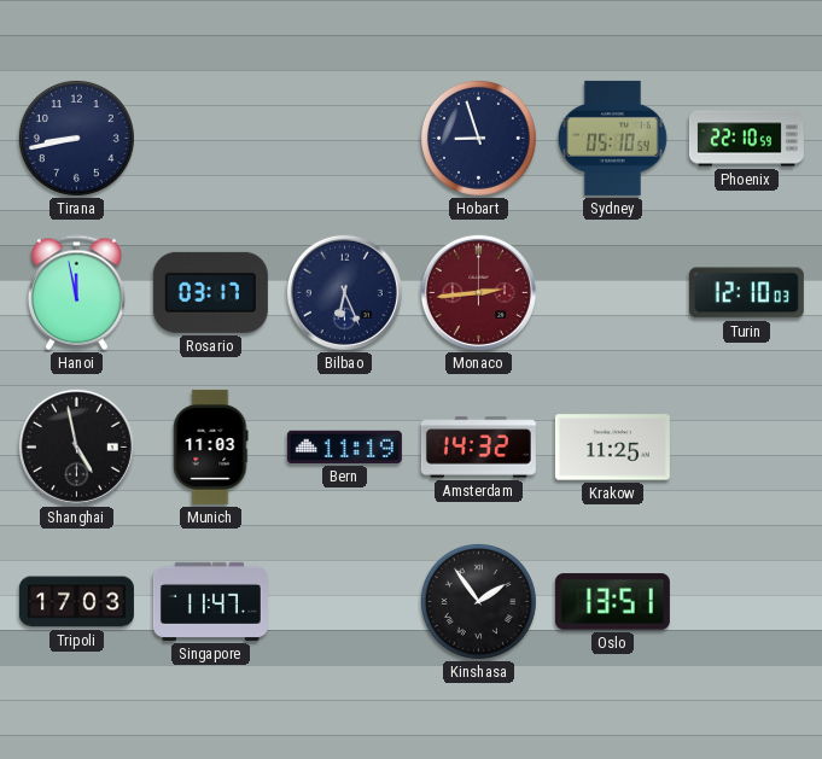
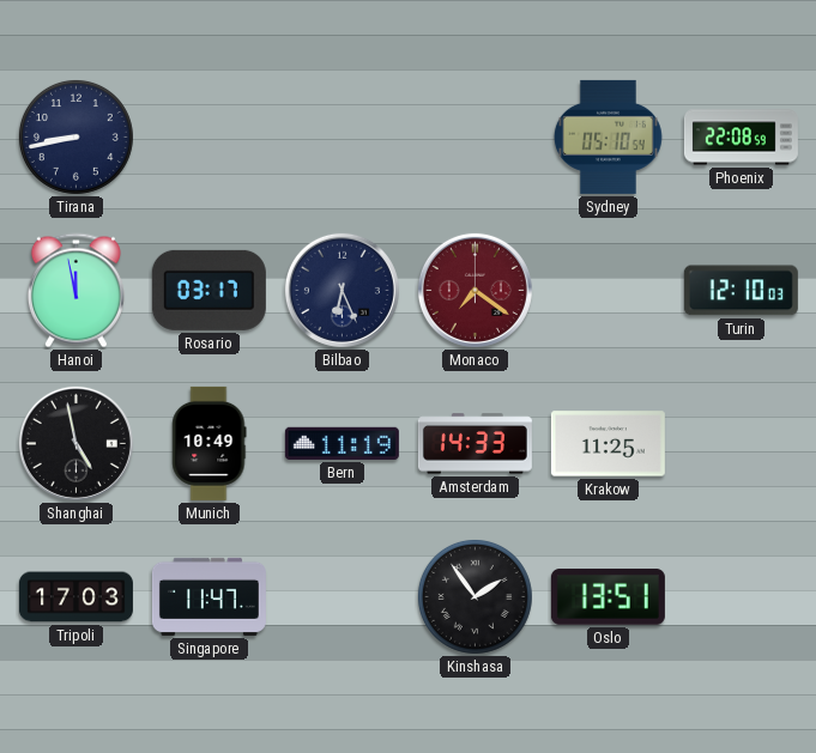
Hobart: 8:57 -> none (478, 138)
Phoenix: 22:10 -> 22:08 (741, 138)
Monaco: 2:44 -> 7:21 (475, 290)
Munich: 11:03 -> 10:49 (210, 443)
Amsterdam: 14:32 -> 14:33 (475, 444)
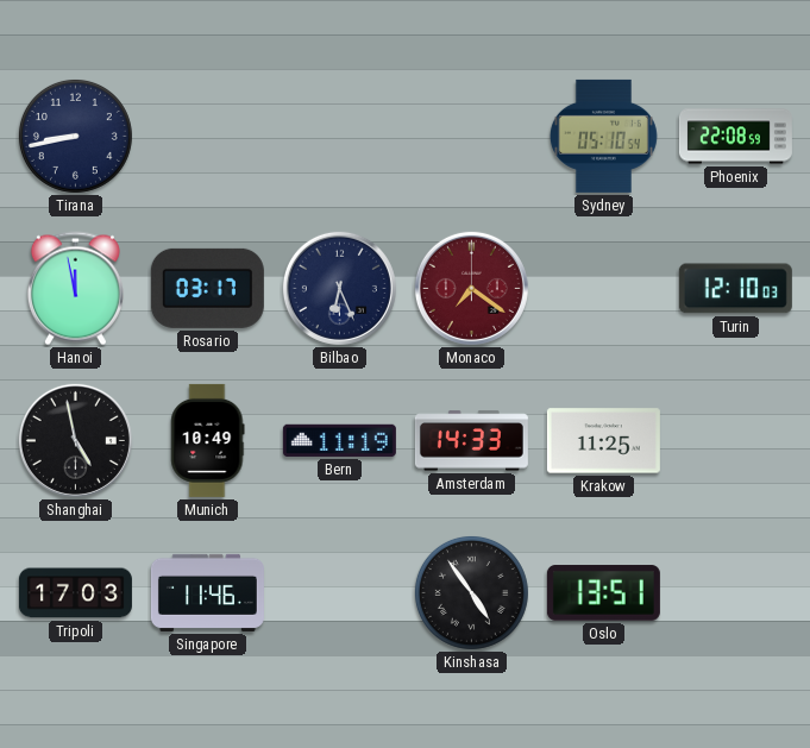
Singapore: 11:47 -> 11:46 (207, 592)
Kinshasa: 1:54 -> 4:54 (471, 592)
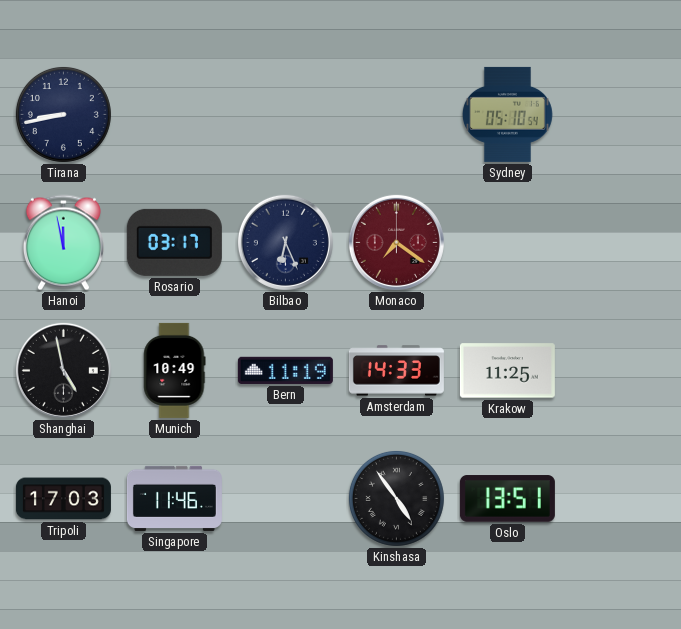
Phoenix: 22:08 -> none (735, 137)
Turin: 12:10 -> none (735, 289)
